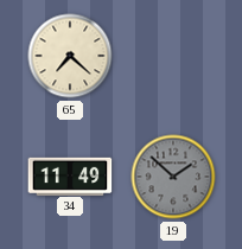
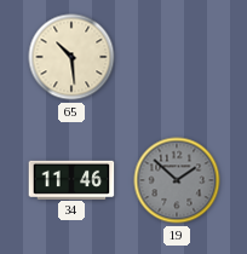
65: 7:22 -> 10:29 (71, 57)
34: 11:49 -> 11:46 (71, 179)
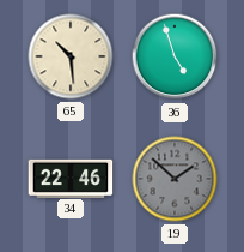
36: none -> 4:57 (175, 56)
34: 11:46 -> 22:46 (71, 178)
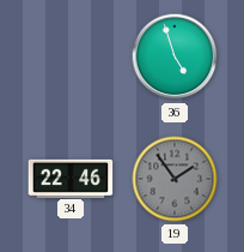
65: 10:29 -> none (71, 56)
19: 1:52 -> 1:54 (175, 179)
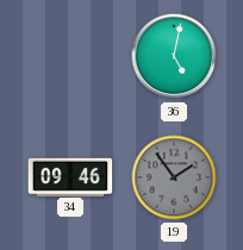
36: 4:57 -> 5:02 (174, 56)
34: 22:46 -> 09:46 (70, 176)
